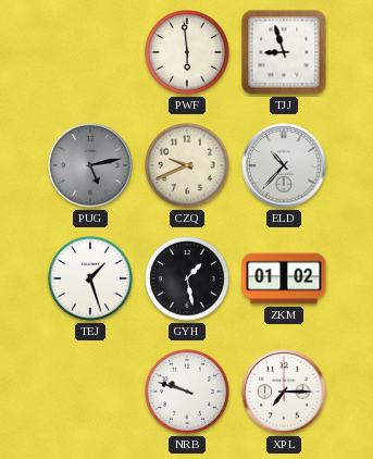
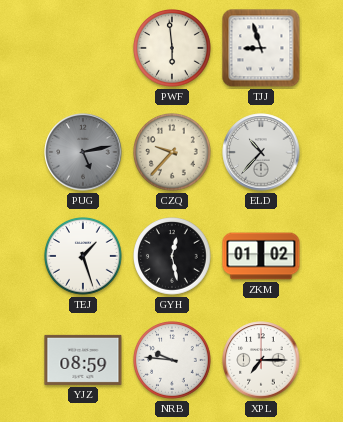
CZQ: 9:41 -> 9:37 (173, 153)
GYH: 1:28 -> 12:28 (173, 257)
YJZ: none -> 08:59 (83, 360)
NRB: 9:48 -> 9:46 (173, 361)
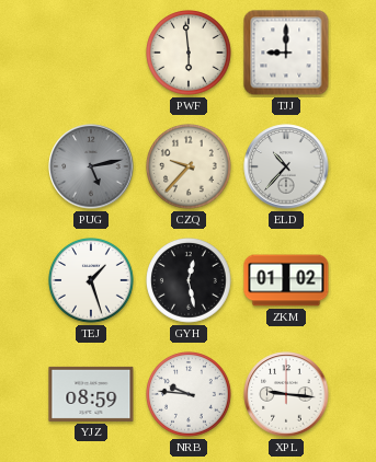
TJJ: 8:57 -> 9:00 (286, 53)
XPL: 7:15 -> 9:16 (286, 394)
